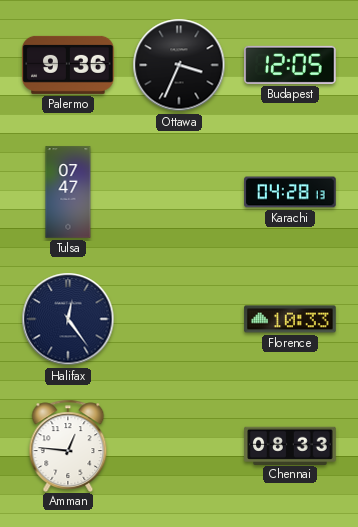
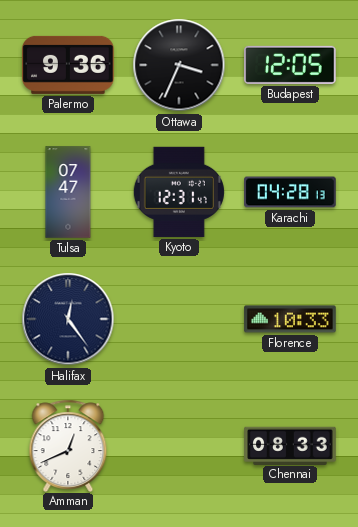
Kyoto: none -> 12:31 (179, 192)
Amman: 12:46 -> 12:41 (68, 445)
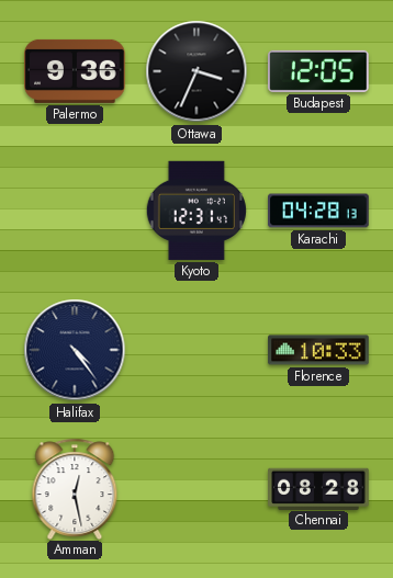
Tulsa: 07:47 -> none (68, 192)
Halifax: 12:24 -> 4:24 (75, 350)
Amman: 12:41 -> 12:28 (75, 488)
Chennai: 08:33 -> 08:28 (318, 488)
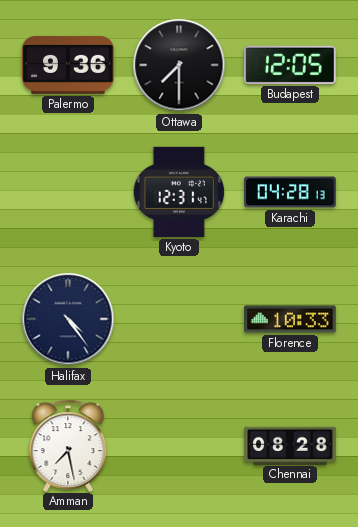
Ottawa: 3:34 -> 7:30 (179, 65)
Amman: 12:28 -> 7:28 (68, 445)
